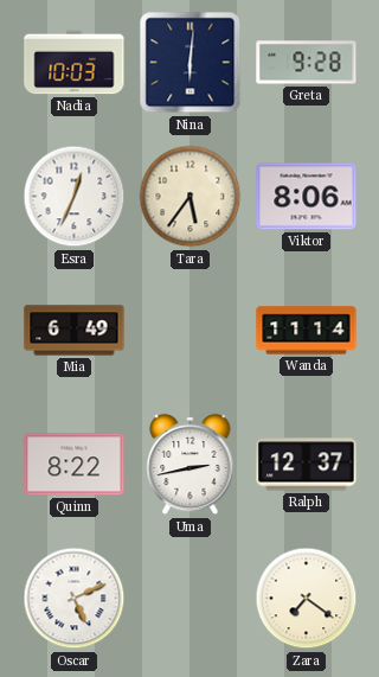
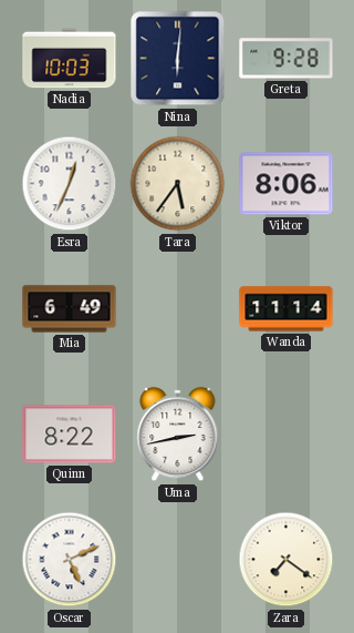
Ralph: 12:37 -> none (307, 465)
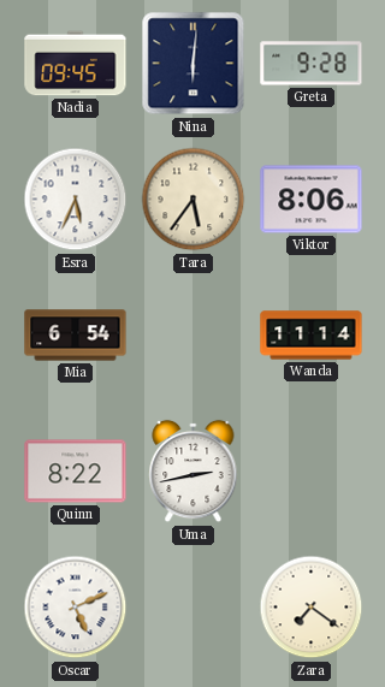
Nadia: 10:03 -> 09:45 (76, 64)
Esra: 12:34 -> 5:34 (76, 200)
Mia: 6:49 -> 6:54 (76, 336)
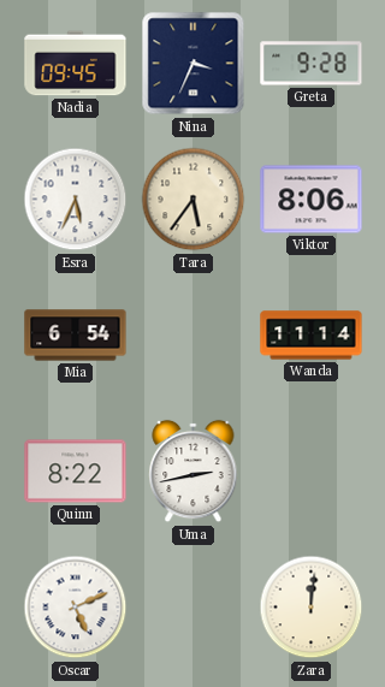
Nina: 6:01 -> 3:34 (194, 64)
Zara: 7:21 -> 12:01 (312, 608)
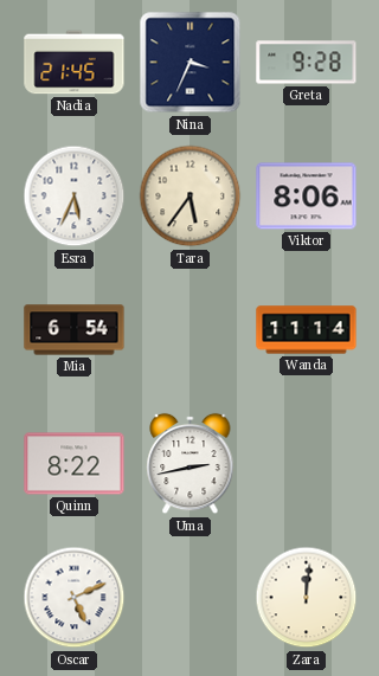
Nadia: 09:45 -> 21:45 (75, 63)
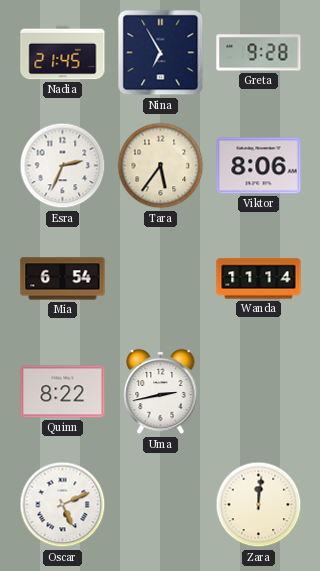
Nina: 3:34 -> 6:55 (161, 53)
Esra: 5:34 -> 2:34 (63, 166)
